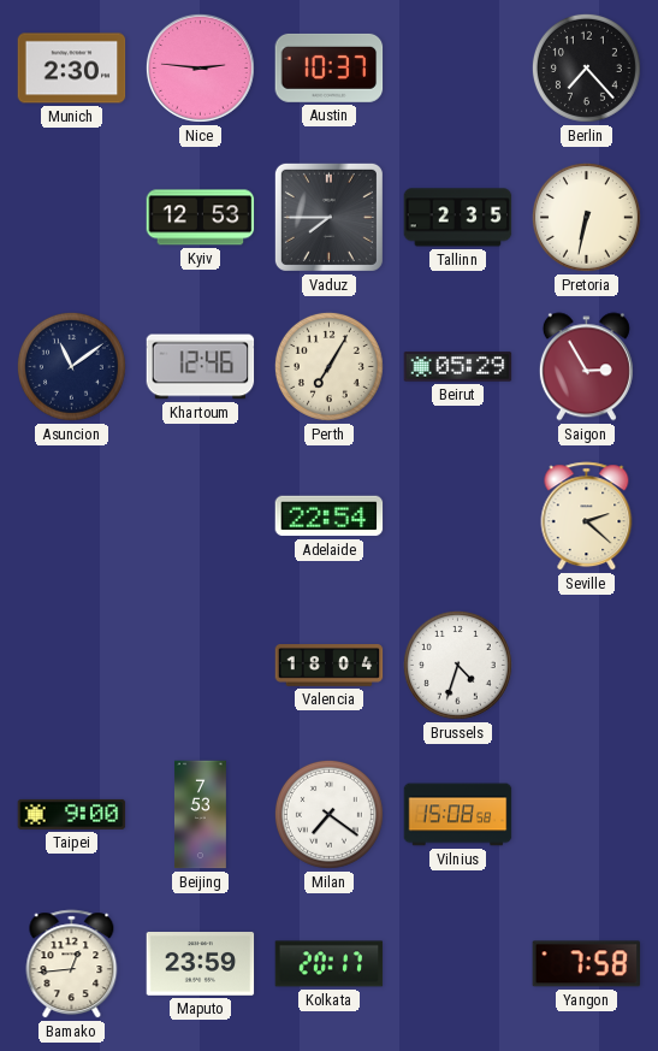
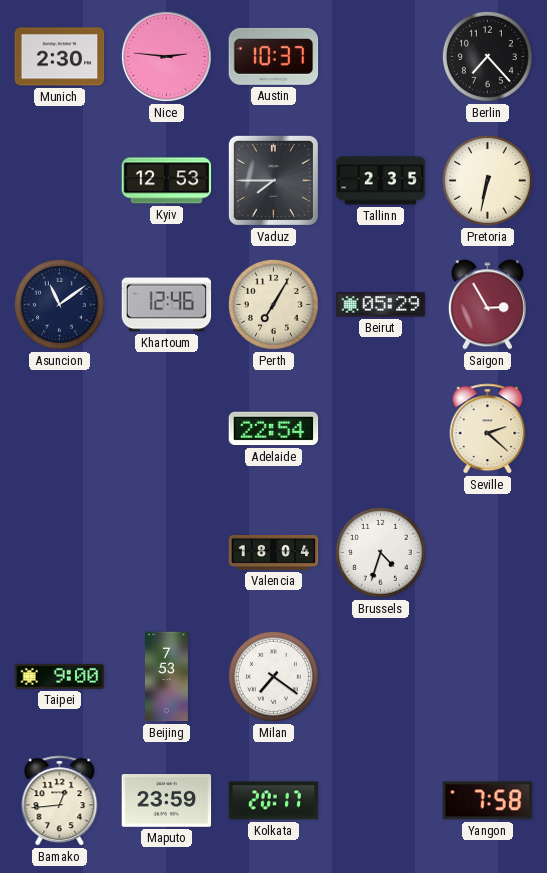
Vilnius: 15:08 -> none (458, 815)
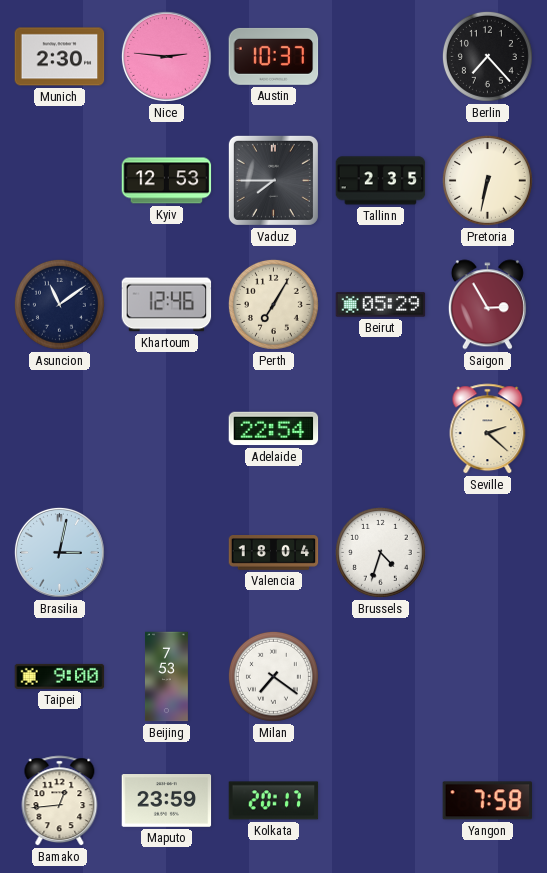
Brasilia: none -> 3:02 (59, 552)
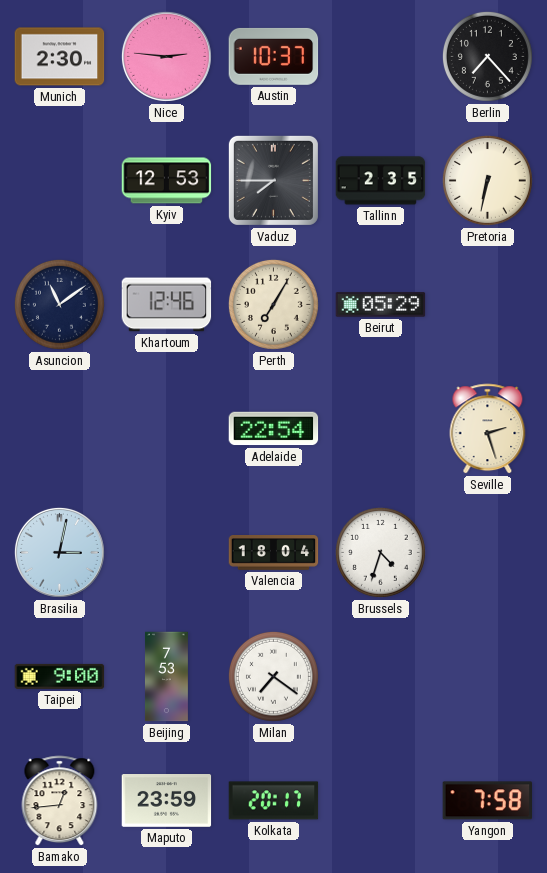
Saigon: 2:55 -> none (487, 305)
Seville: 2:22 -> 2:27 (488, 429)
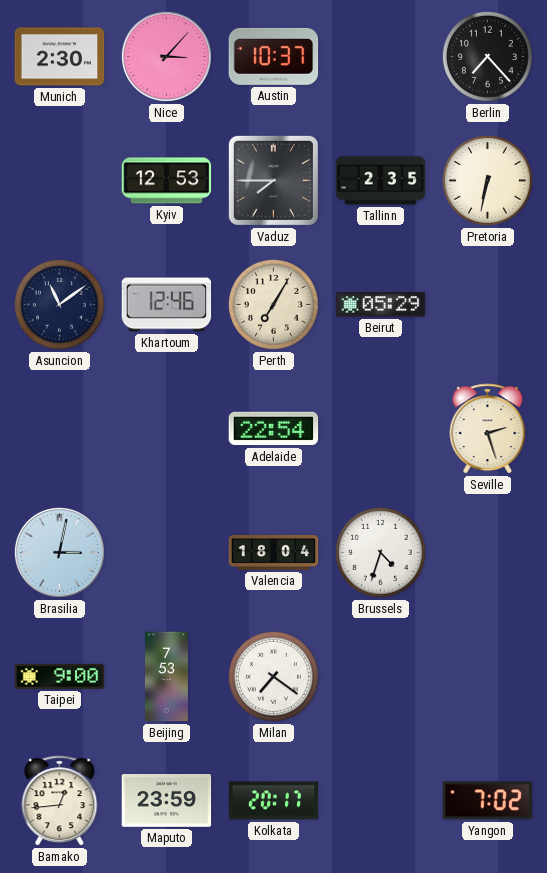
Nice: 2:46 -> 3:07 (166, 56)
Yangon: 7:58 -> 7:02 (488, 801)
